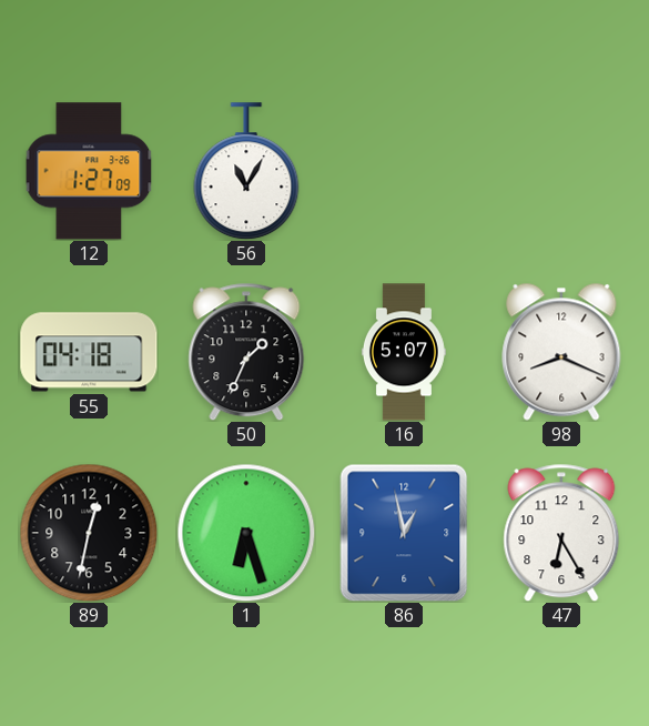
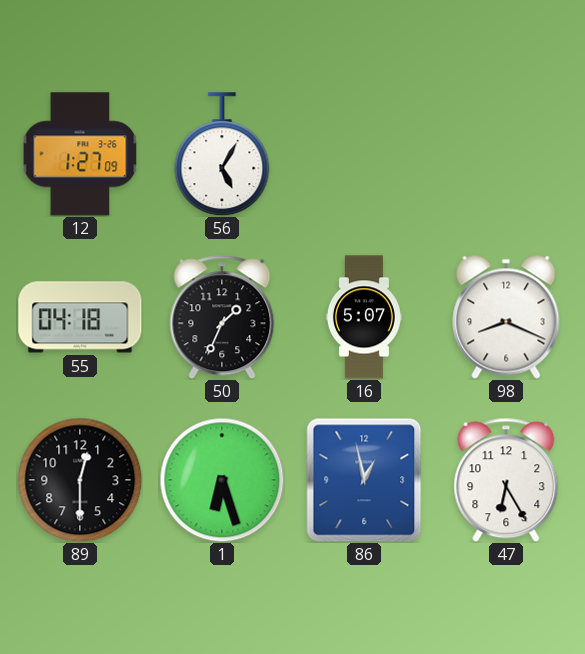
56: 11:05 -> 5:05 (222, 154)
89: 12:32 -> 12:30 (80, 480)
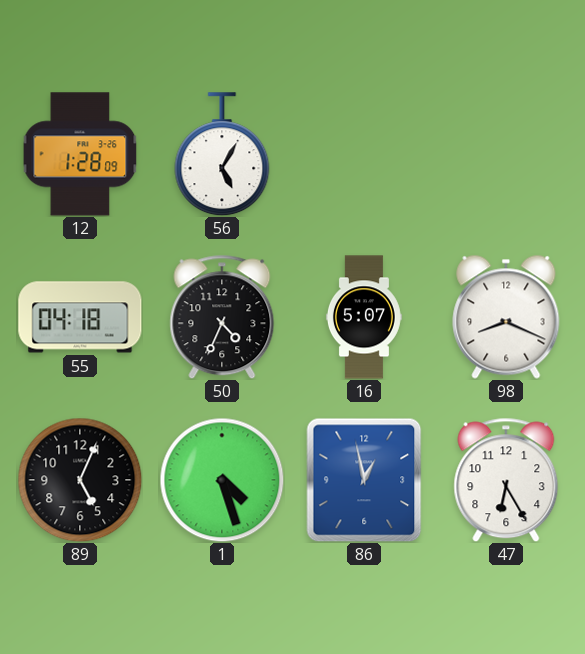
12: 1:27 -> 1:28 (80, 154)
50: 1:34 -> 4:34 (222, 317)
89: 12:30 -> 5:04 (80, 480)
1: 6:27 -> 4:27 (222, 480)
